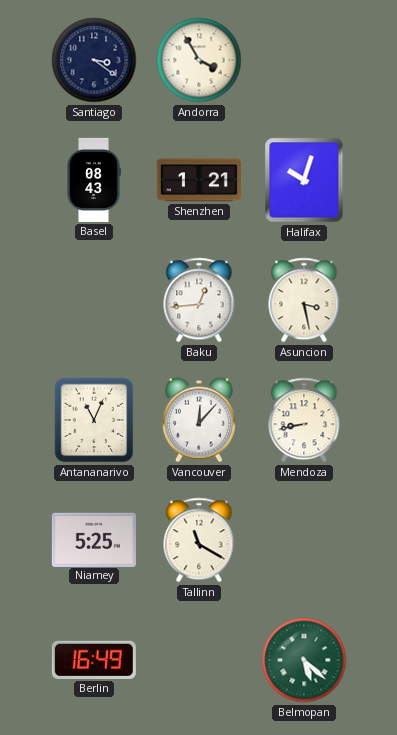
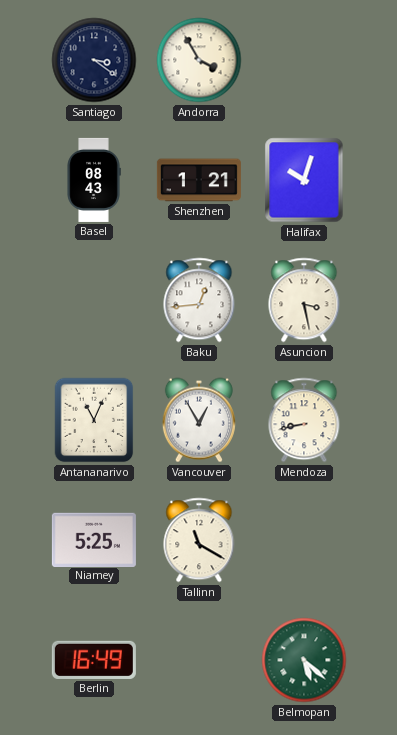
Vancouver: 12:07 -> 12:55 (199, 420)
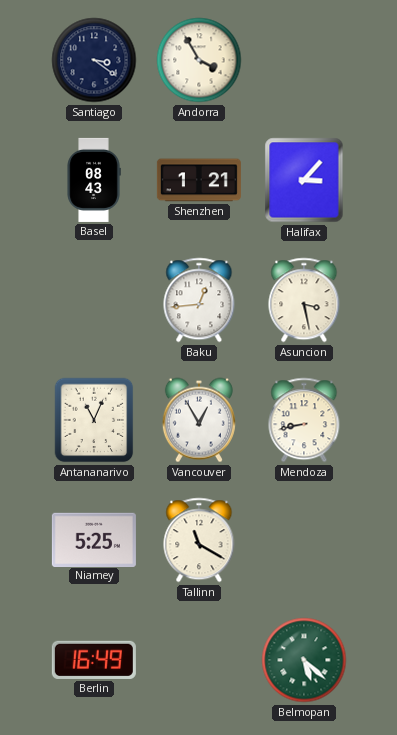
Halifax: 10:03 -> 3:07 (304, 180)
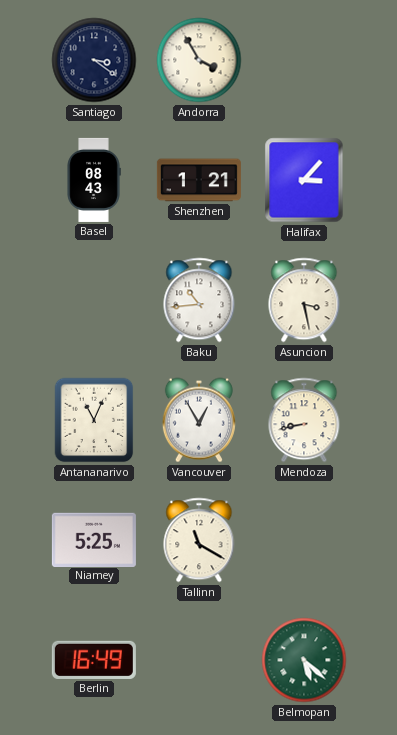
Baku: 12:44 -> 10:44 (199, 300)
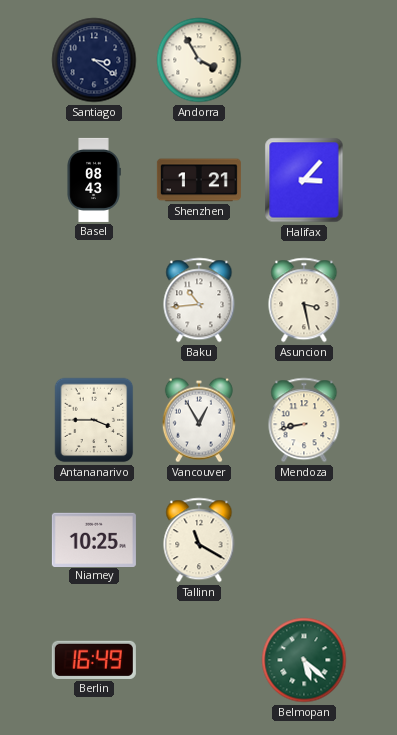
Antananarivo: 11:04 -> 3:45 (94, 420)
Niamey: 5:25 -> 10:25 (94, 539)
